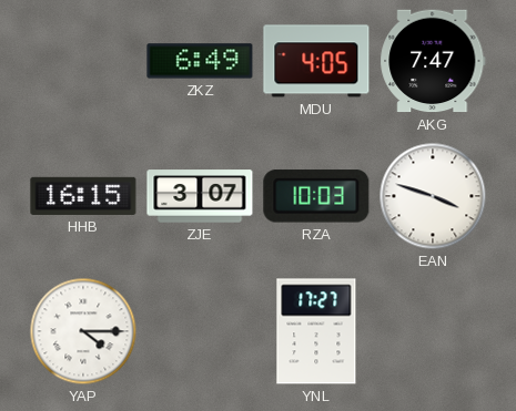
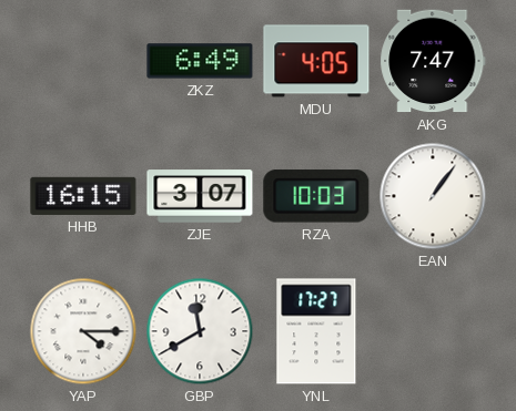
EAN: 3:48 -> 1:06 (433, 196)
GBP: none -> 11:40 (200, 331)
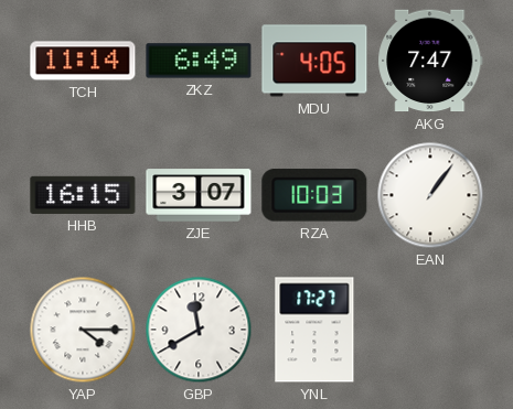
TCH: none -> 11:14 (83, 61)
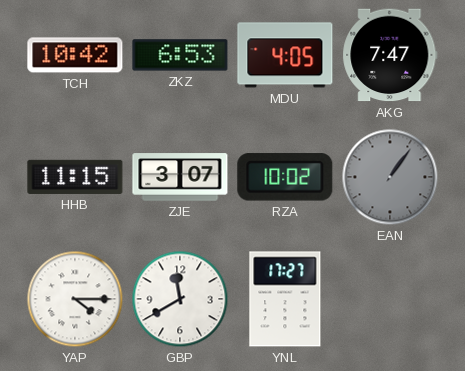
TCH: 11:14 -> 10:42 (75, 55)
ZKZ: 6:49 -> 6:53 (180, 55)
HHB: 16:15 -> 11:15 (75, 177)
RZA: 10:03 -> 10:02 (285, 177)
EAN dial: white -> grey (390, 177)
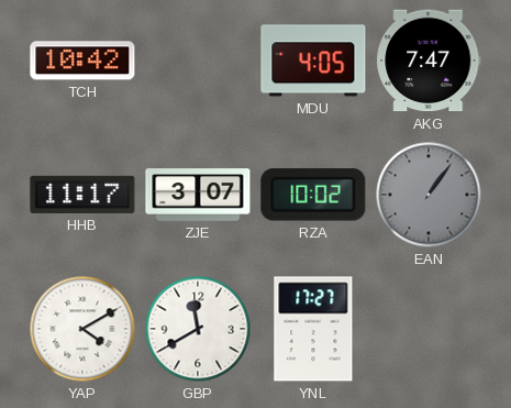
ZKZ: 6:53 -> none (180, 55)
HHB: 11:15 -> 11:17 (82, 195)
YAP: 4:15 -> 4:10 (82, 329)
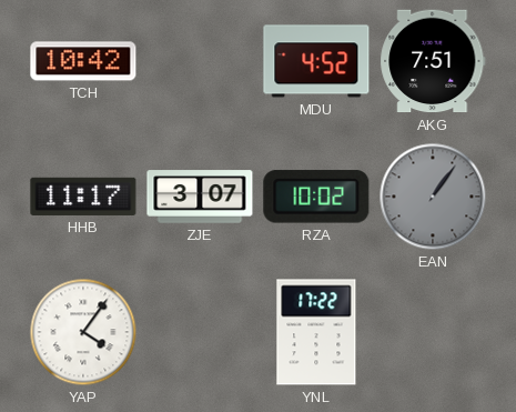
MDU: 4:05 -> 4:52 (316, 61)
AKG: 7:47 -> 7:51 (433, 61)
YAP: 4:10 -> 4:06 (83, 332)
GBP: 11:40 -> none (198, 329)
YNL: 17:27 -> 17:22 (316, 332)
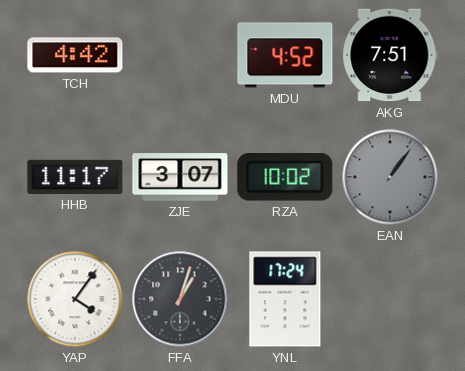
TCH: 10:42 -> 4:42 (75, 55)
FFA: none -> 1:03 (180, 299)
YNL: 17:22 -> 17:24 (285, 299)
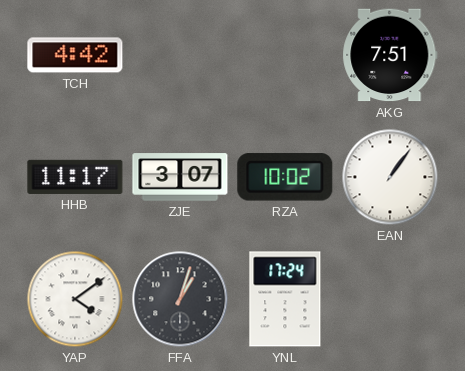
MDU: 4:52 -> none (285, 55)
EAN dial: grey -> white (390, 177)
YAP: 4:06 -> 4:09 (75, 299)
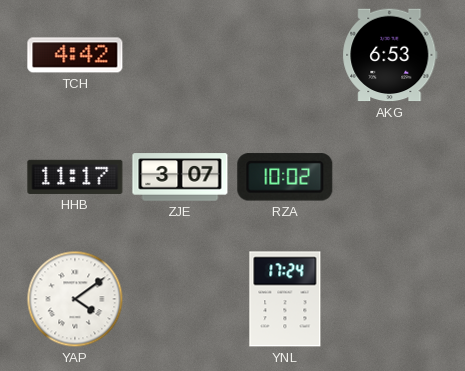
AKG: 7:51 -> 6:53 (390, 55)
EAN: 1:06 -> none (390, 177)
FFA: 1:03 -> none (180, 299)
